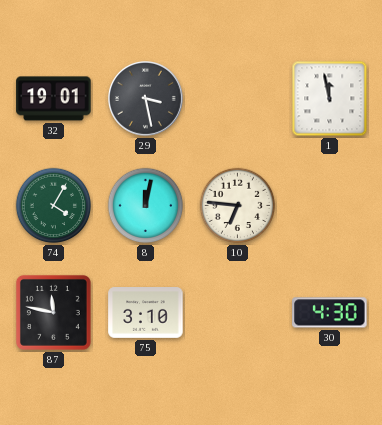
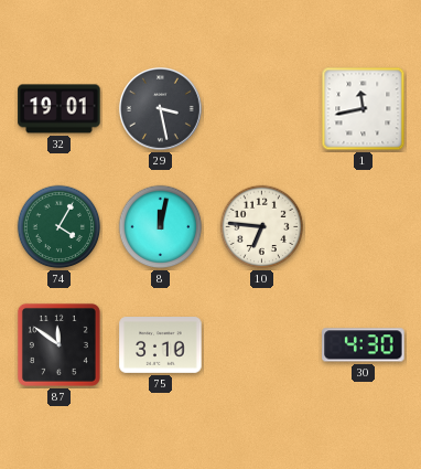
1: 11:58 -> 11:43 (364, 109)
87: 11:47 -> 11:51 (58, 344)
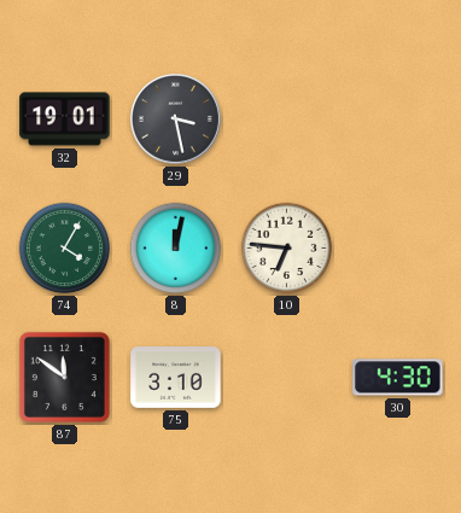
1: 11:43 -> none (364, 109)
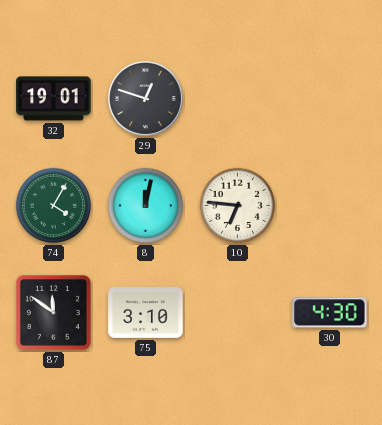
29: 3:28 -> 12:48 (145, 98)
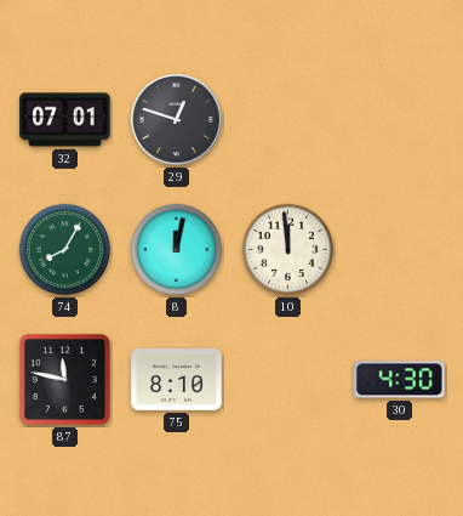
32: 19:01 -> 07:01 (65, 120)
74: 4:05 -> 8:05 (65, 250)
10: 6:46 -> 11:59 (288, 250)
87: 11:51 -> 11:47 (64, 379)
75: 3:10 -> 8:10 (177, 380)
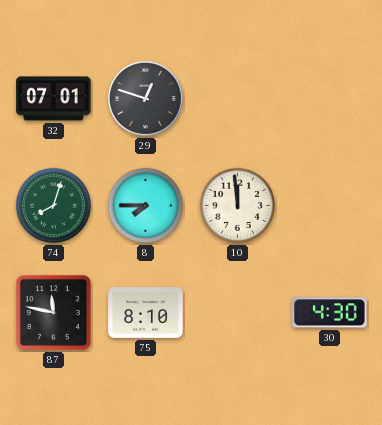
74: 8:05 -> 8:03 (54, 206)
8: 12:02 -> 7:45 (146, 206)
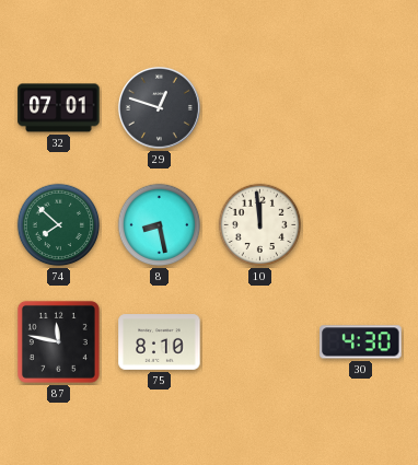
74: 8:03 -> 7:52 (59, 225)
8: 7:45 -> 8:28 (160, 225)
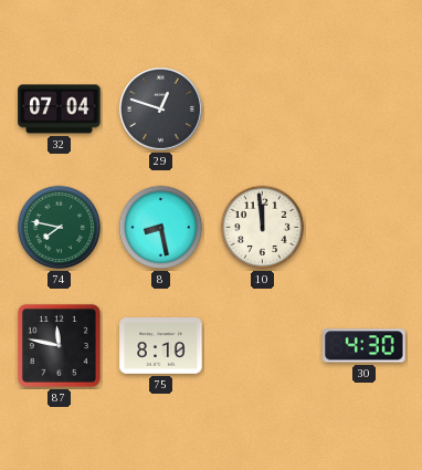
32: 07:01 -> 07:04 (60, 109)
74: 7:52 -> 7:47 (60, 228)
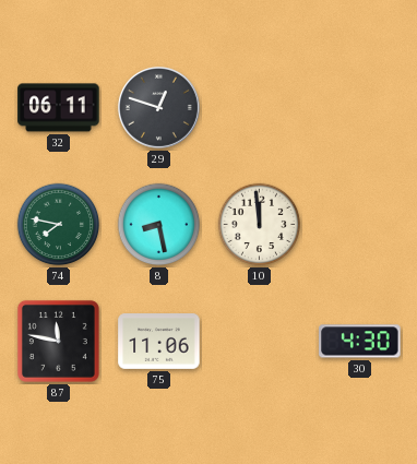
32: 07:04 -> 06:11 (59, 108)
75: 8:10 -> 11:06 (159, 342)
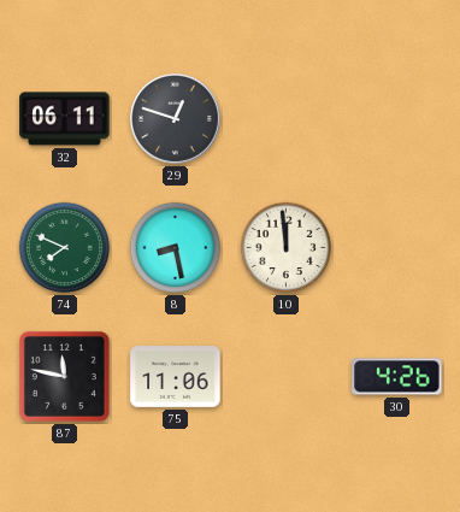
74: 7:47 -> 7:49 (65, 248)
30: 4:30 -> 4:26 (397, 377)
